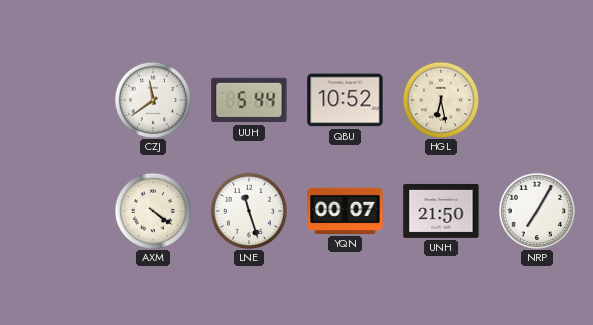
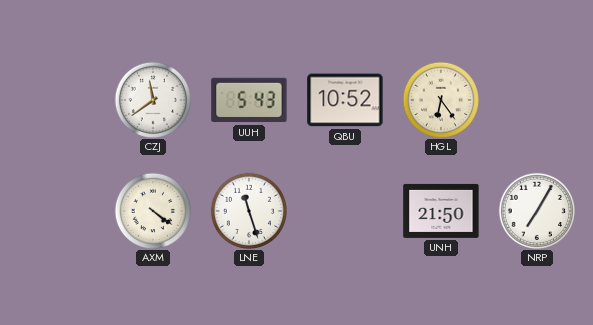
UUH: 5:44 -> 5:43 (249, 100)
HGL: 6:28 -> 6:24 (440, 99)
YQN: 00:07 -> none (345, 211)
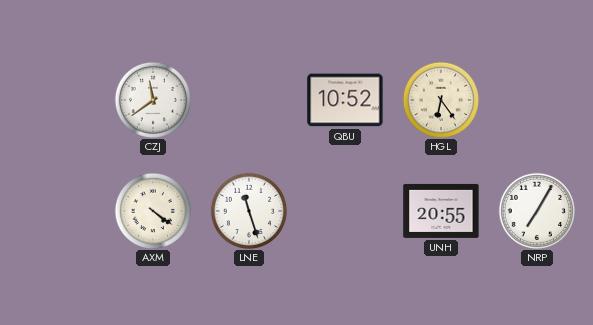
UUH: 5:43 -> none (249, 100)
UNH: 21:50 -> 20:55 (441, 211)
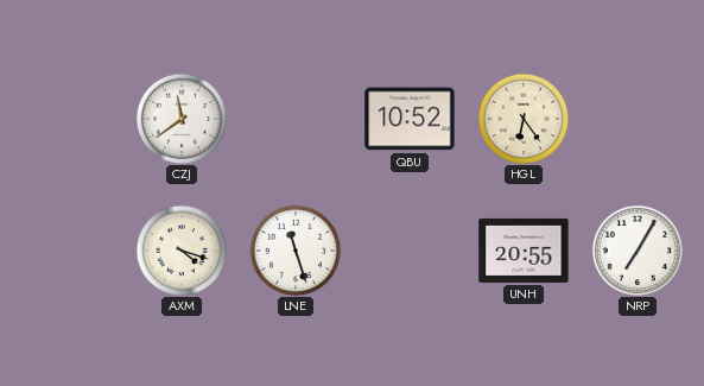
AXM: 4:21 -> 4:18 (180, 249)
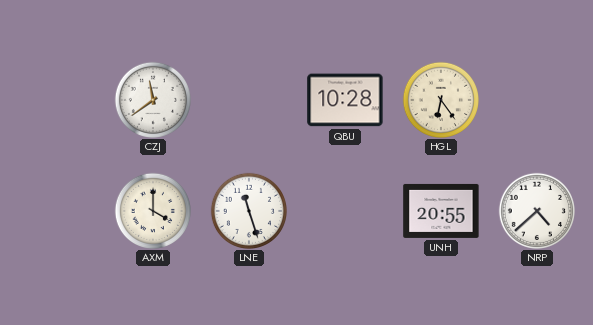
QBU: 10:52 -> 10:28 (345, 100)
AXM: 4:18 -> 4:00 (152, 210)
NRP: 7:05 -> 4:38 (536, 210)
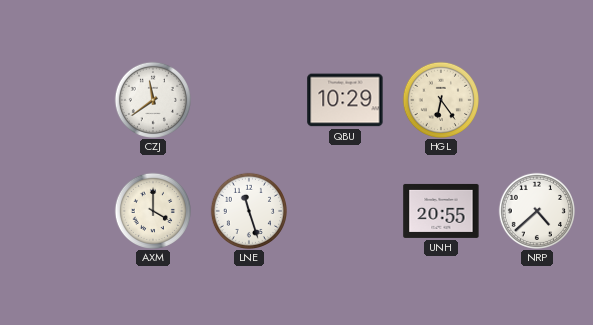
QBU: 10:28 -> 10:29 (345, 100)
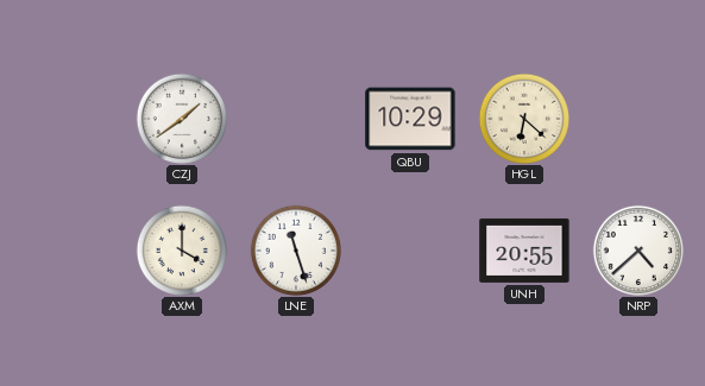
CZJ: 11:39 -> 1:39 (181, 118)
HGL: 6:24 -> 6:22 (523, 118)
